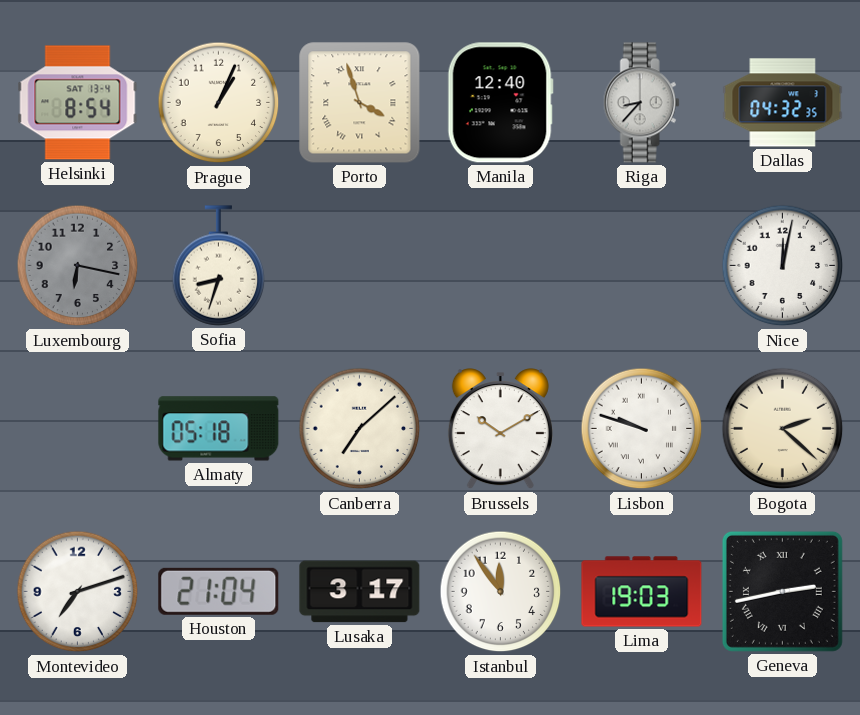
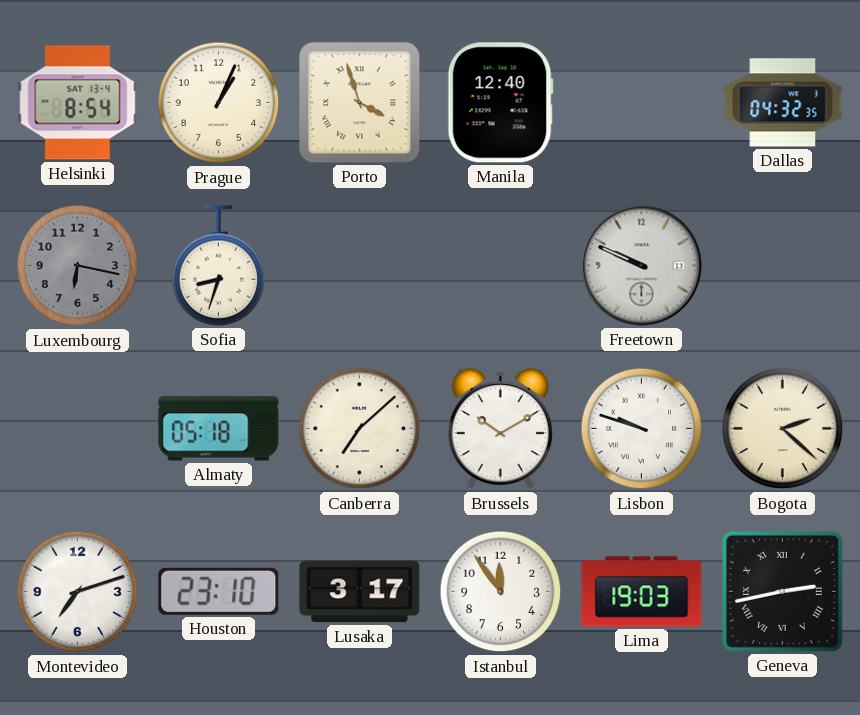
Riga: 8:37 -> none (641, 103)
Freetown: none -> 9:49 (642, 266)
Nice: 12:02 -> none (783, 266)
Houston: 21:04 -> 23:10 (219, 591)
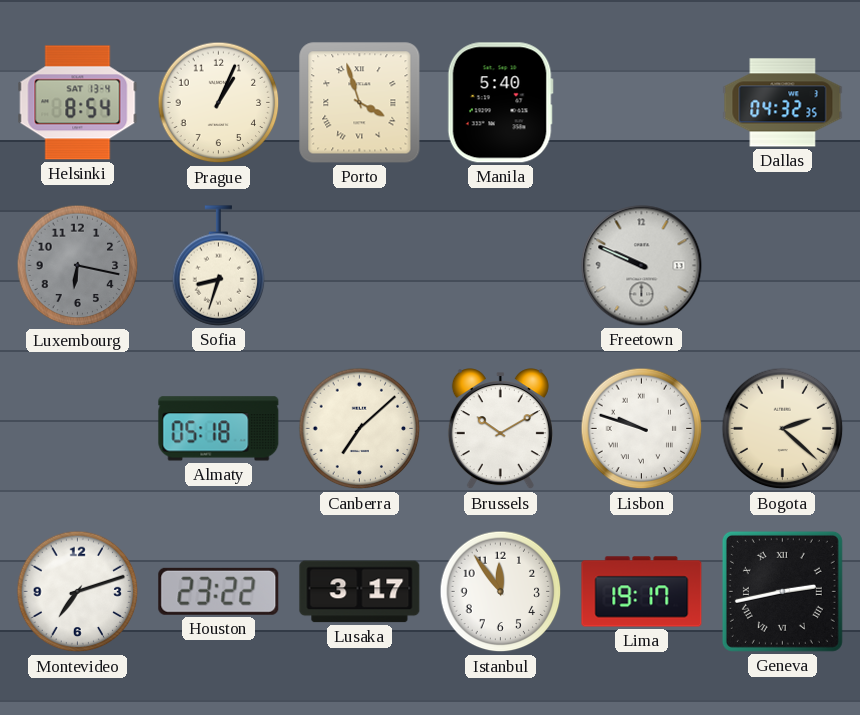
Manila: 12:40 -> 5:40 (500, 103)
Houston: 23:10 -> 23:22 (219, 591)
Lima: 19:03 -> 19:17 (642, 592)
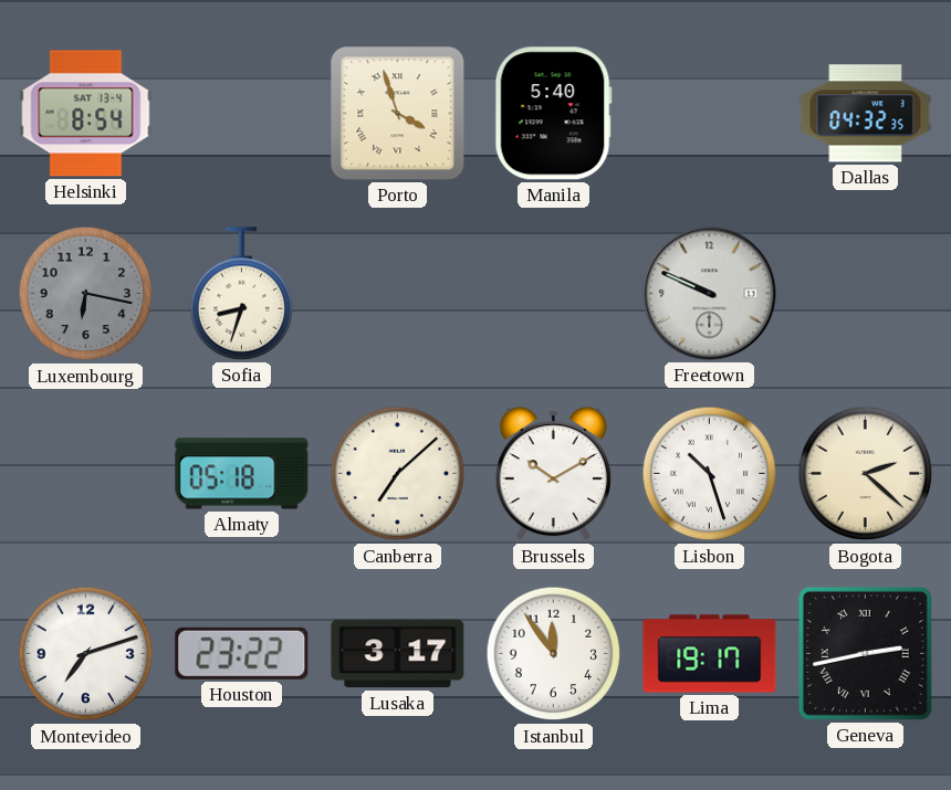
Prague: 1:04 -> none (219, 103)
Lisbon: 9:48 -> 10:27 (710, 474)
